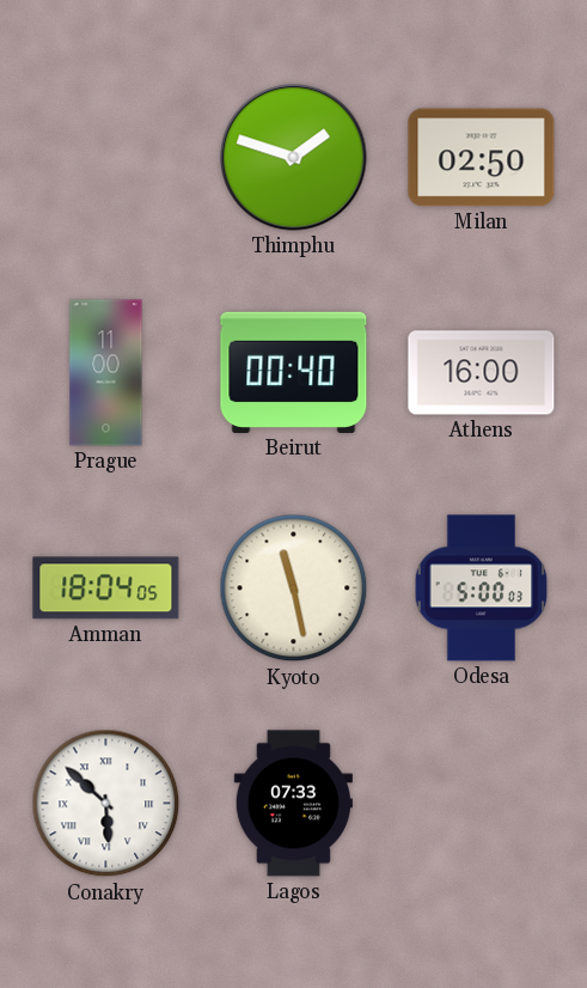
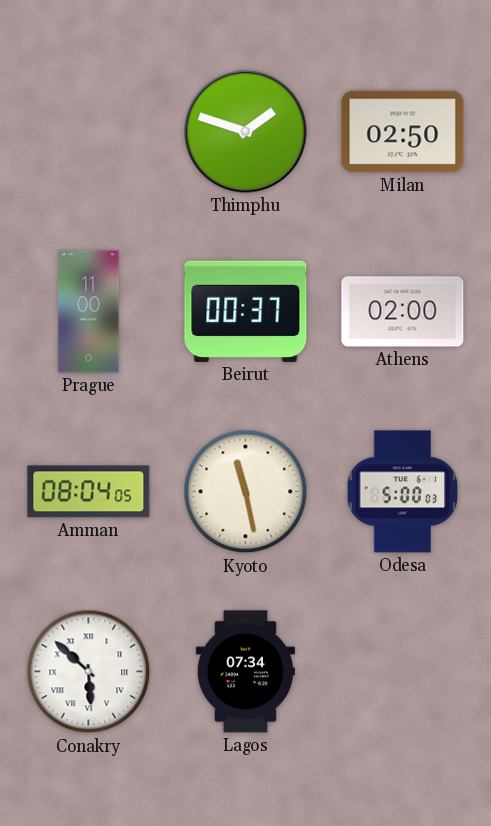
Beirut: 00:40 -> 00:37 (246, 311)
Athens: 16:00 -> 02:00 (403, 312)
Amman: 18:04 -> 08:04 (89, 492)
Lagos: 07:33 -> 07:34 (245, 672)
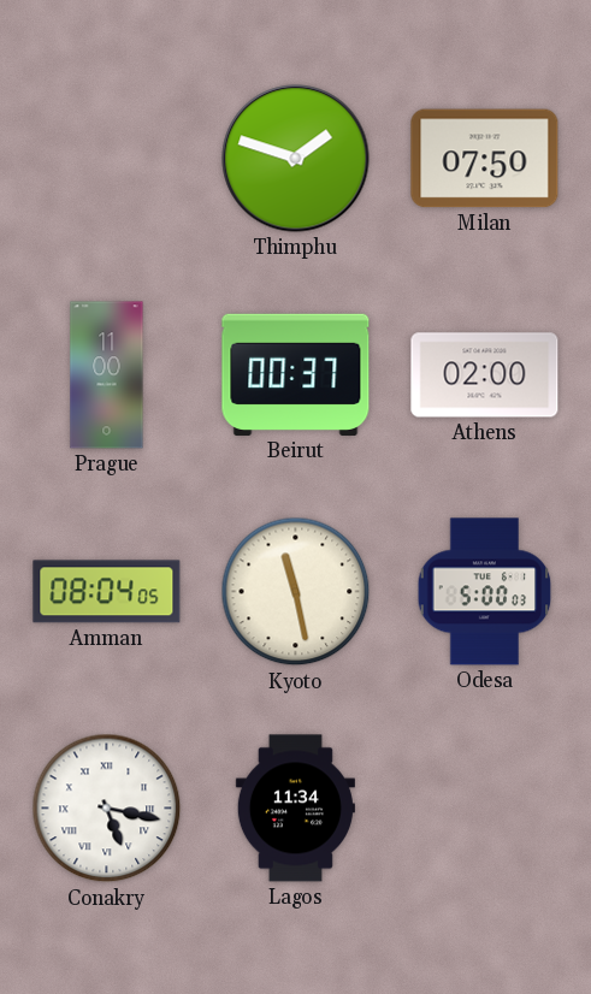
Milan: 02:50 -> 07:50 (485, 159)
Conakry: 5:52 -> 5:17 (107, 809)
Lagos: 07:34 -> 11:34 (295, 809)
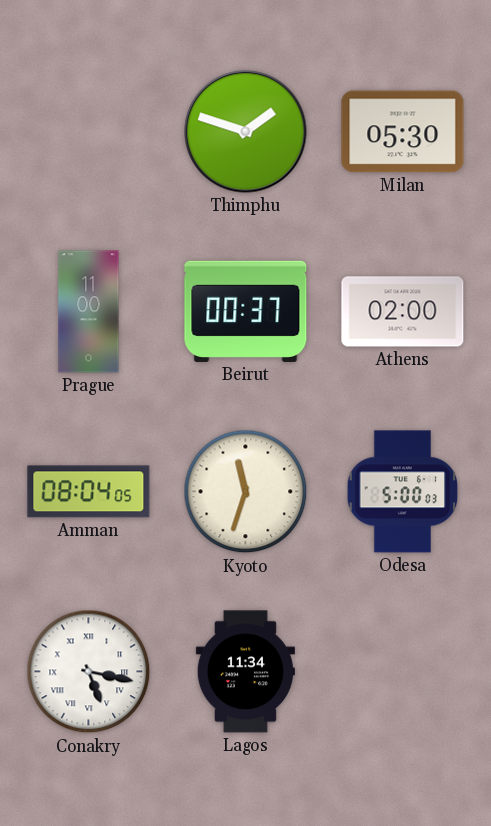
Milan: 07:50 -> 05:30 (403, 132)
Kyoto: 11:28 -> 11:33 (246, 492)
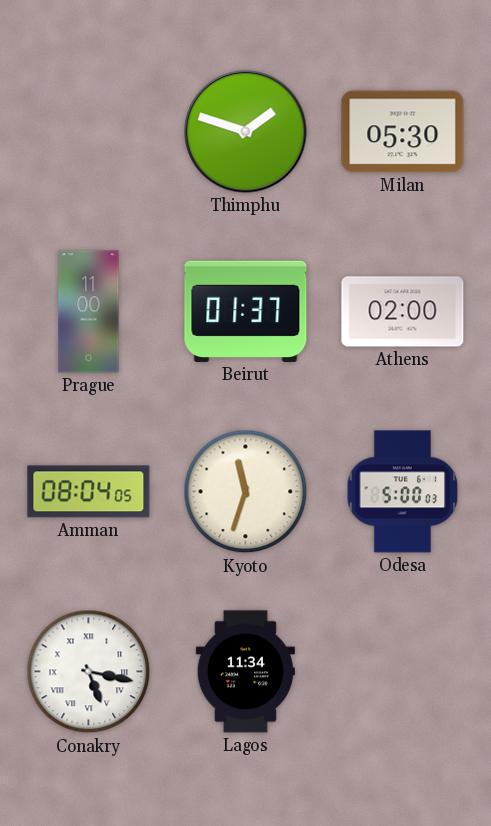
Beirut: 00:37 -> 01:37 (246, 311)
